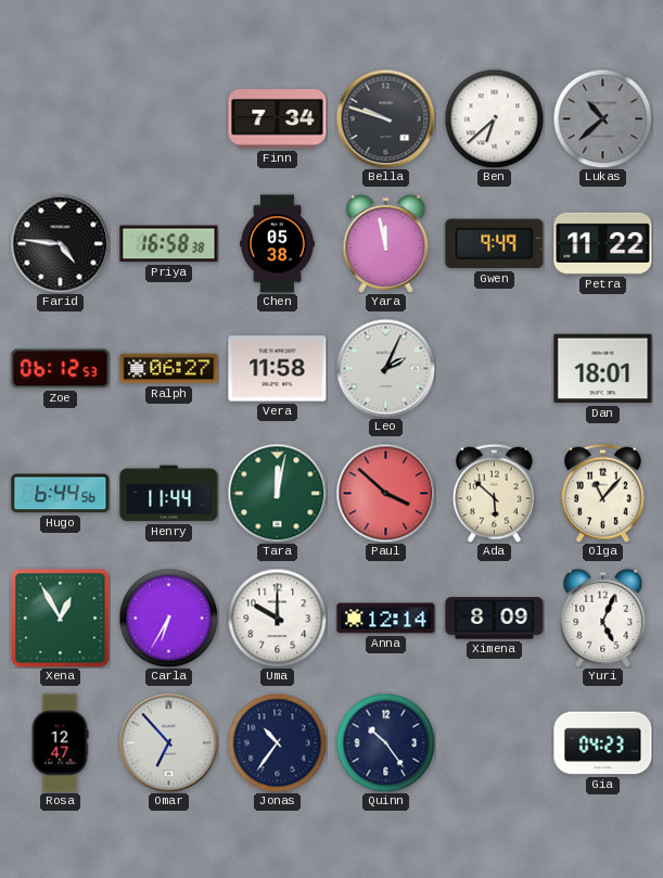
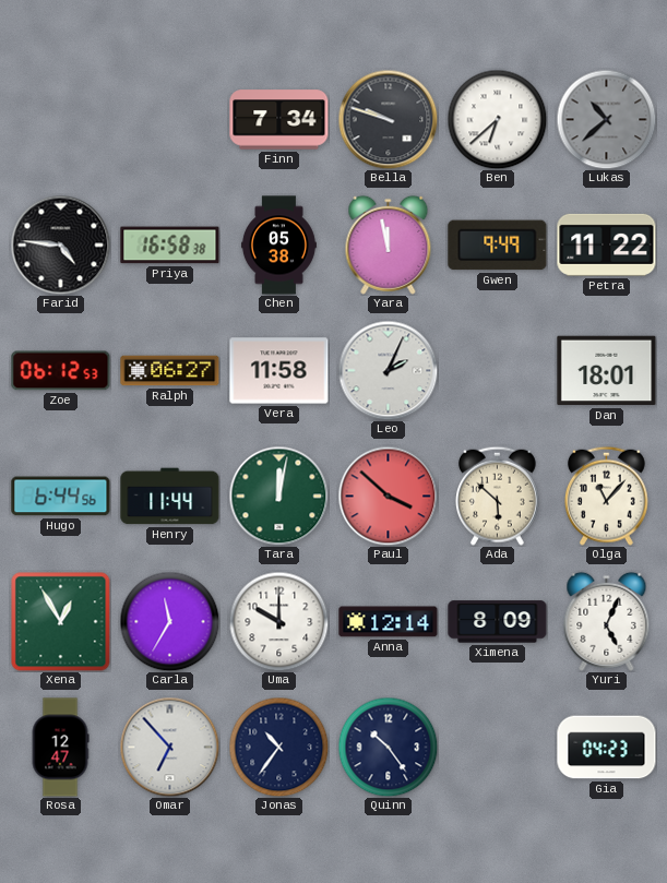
Carla: 6:35 -> 11:35 (169, 621)
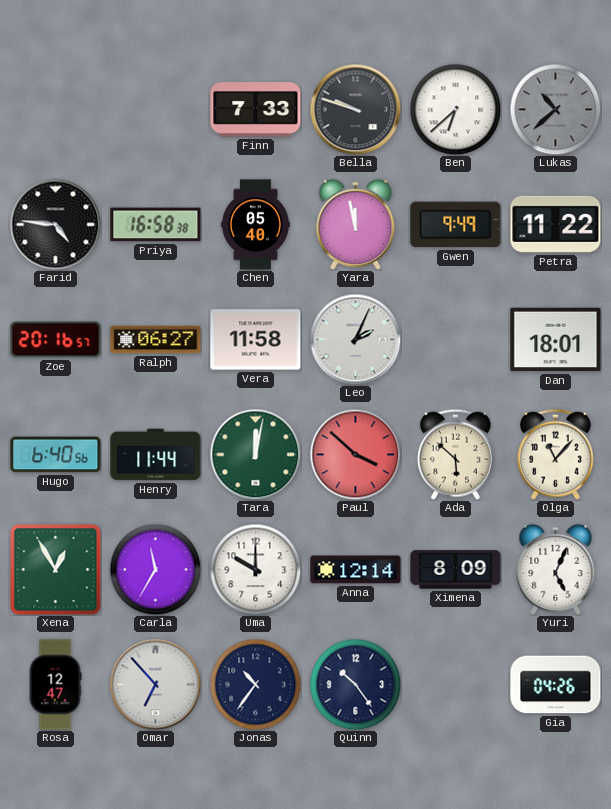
Finn: 7:34 -> 7:33 (256, 110)
Chen: 05:38 -> 05:40 (255, 225)
Zoe: 06:12 -> 20:16 (56, 340)
Hugo: 6:44 -> 6:40 (56, 455)
Gia: 04:23 -> 04:26 (556, 685)
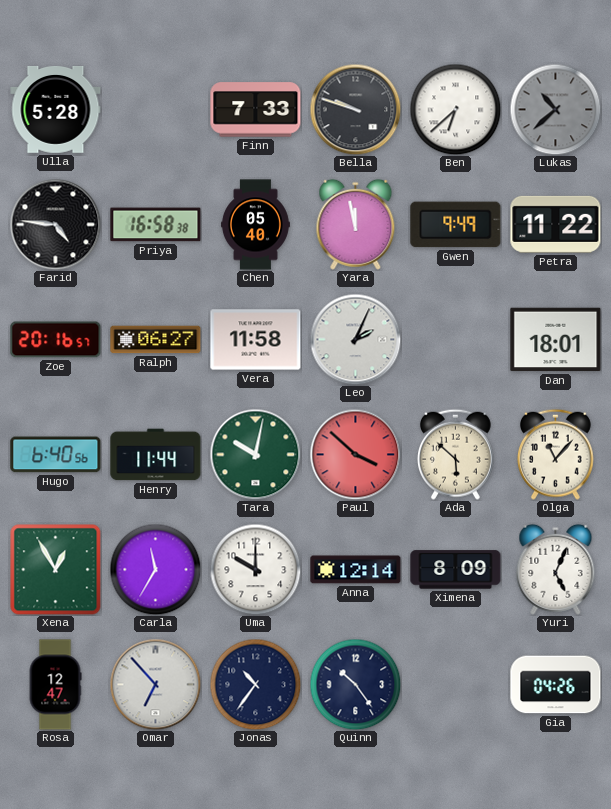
Ulla: none -> 5:28 (56, 110)
Tara: 12:02 -> 10:02 (255, 454)
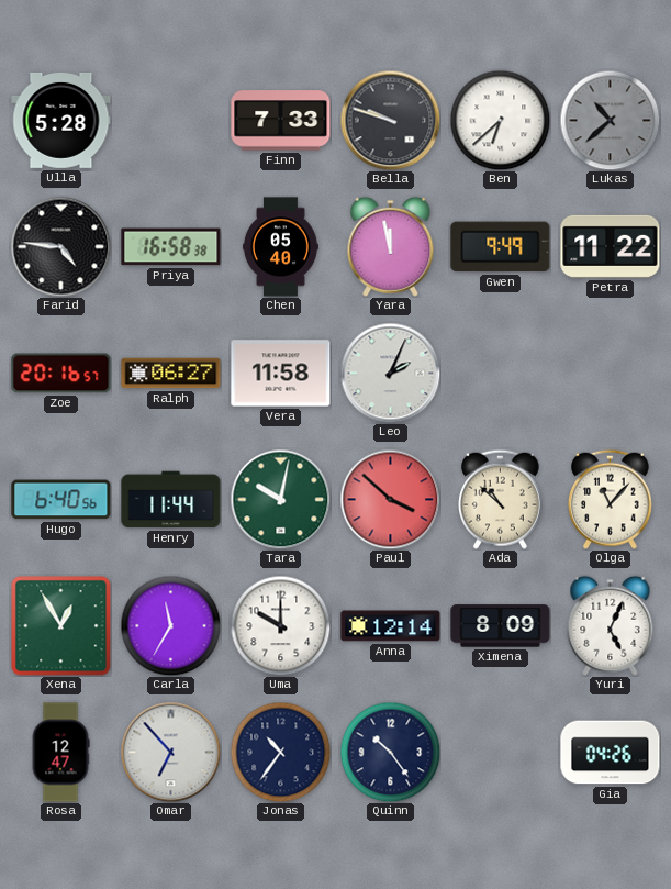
Dan: 18:01 -> none (556, 340)
Ada: 5:52 -> 10:52 (500, 499)
